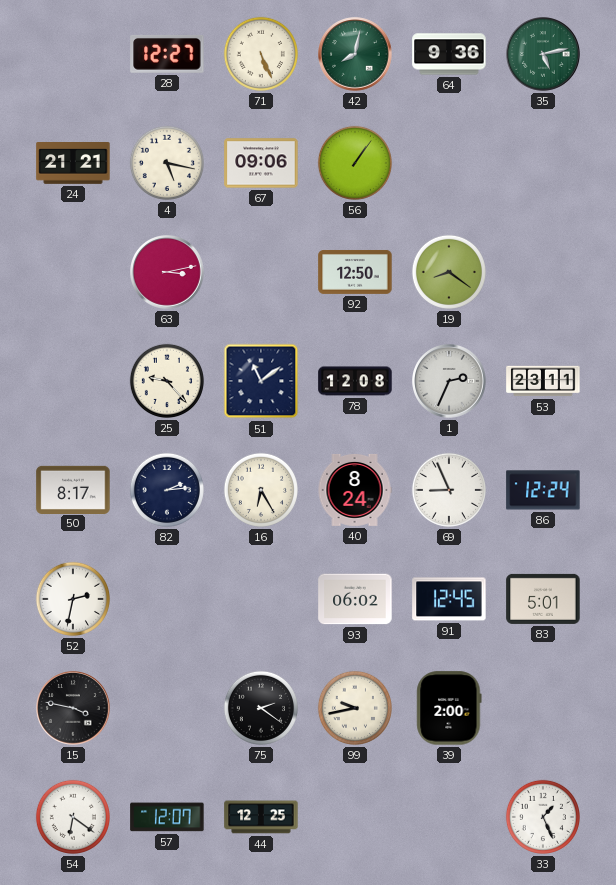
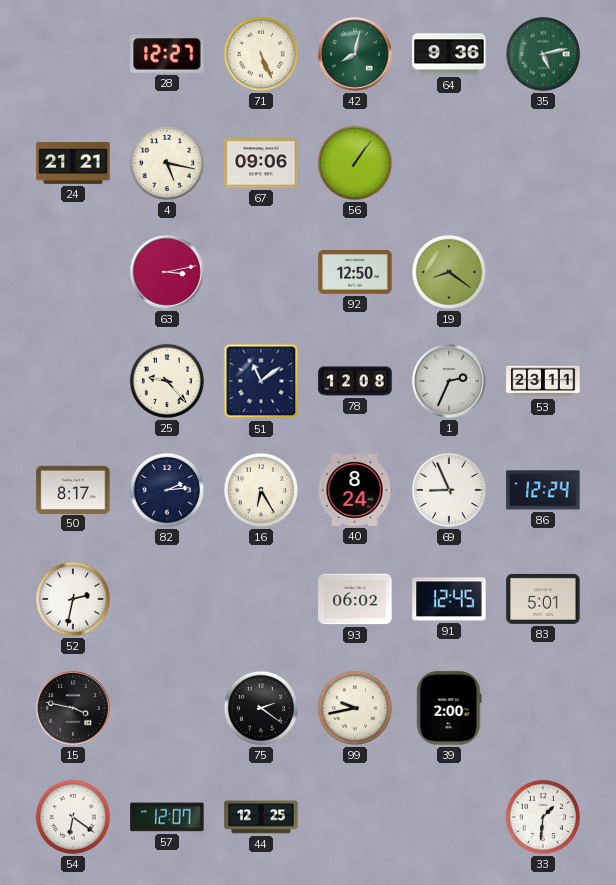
33: 1:26 -> 1:31 (543, 817)
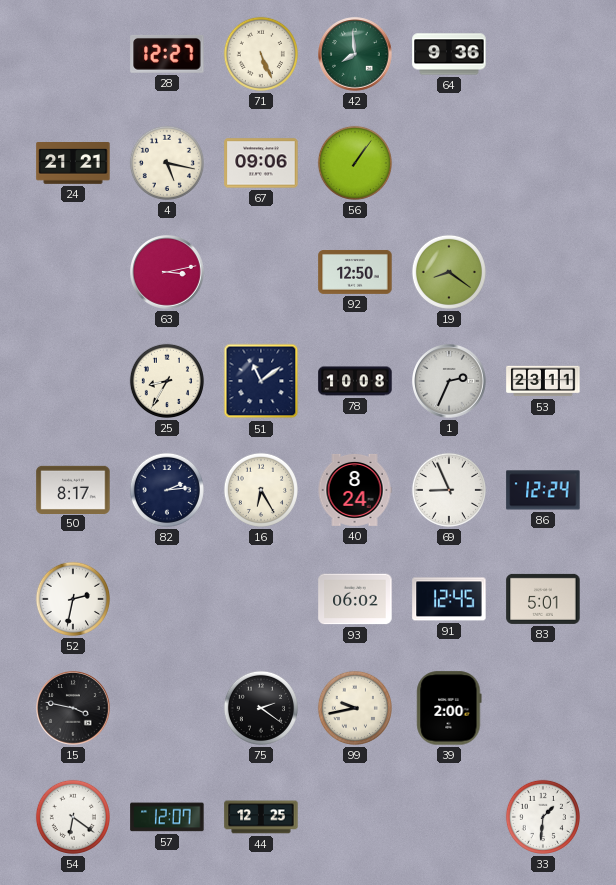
42: 8:02 -> 7:59 (355, 54)
35: 5:13 -> none (543, 54)
25: 9:23 -> 8:35 (167, 381)
78: 12:08 -> 10:08 (355, 381)
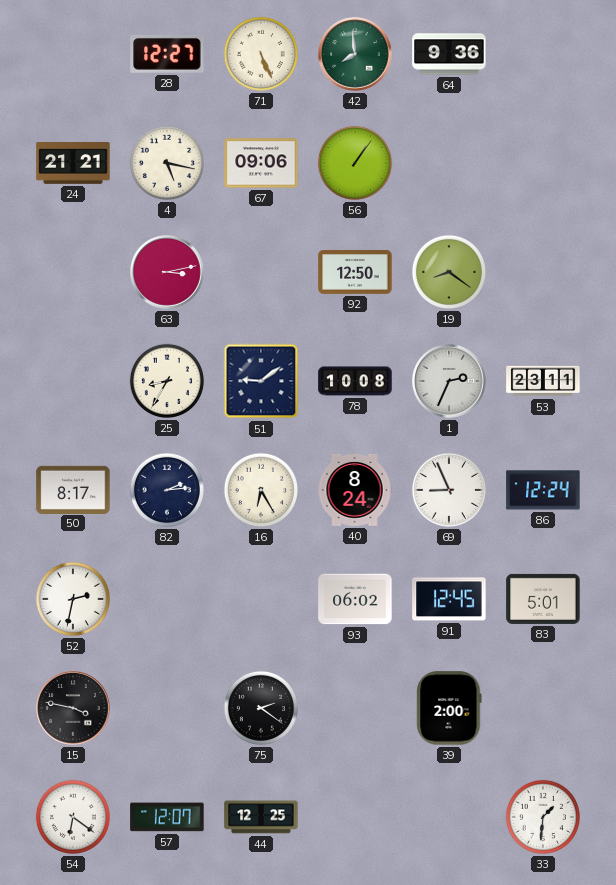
51: 11:09 -> 9:09 (261, 381)
99: 9:43 -> none (355, 708)
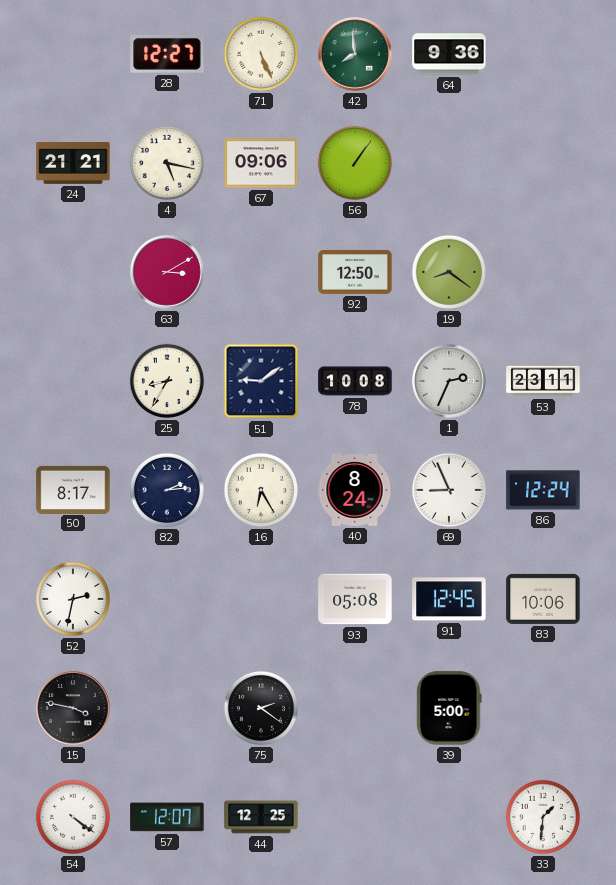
63: 3:13 -> 3:10 (167, 272)
93: 06:02 -> 05:08 (355, 599)
83: 5:01 -> 10:06 (543, 599)
39: 2:00 -> 5:00 (449, 708)
54: 6:21 -> 4:21 (73, 817)
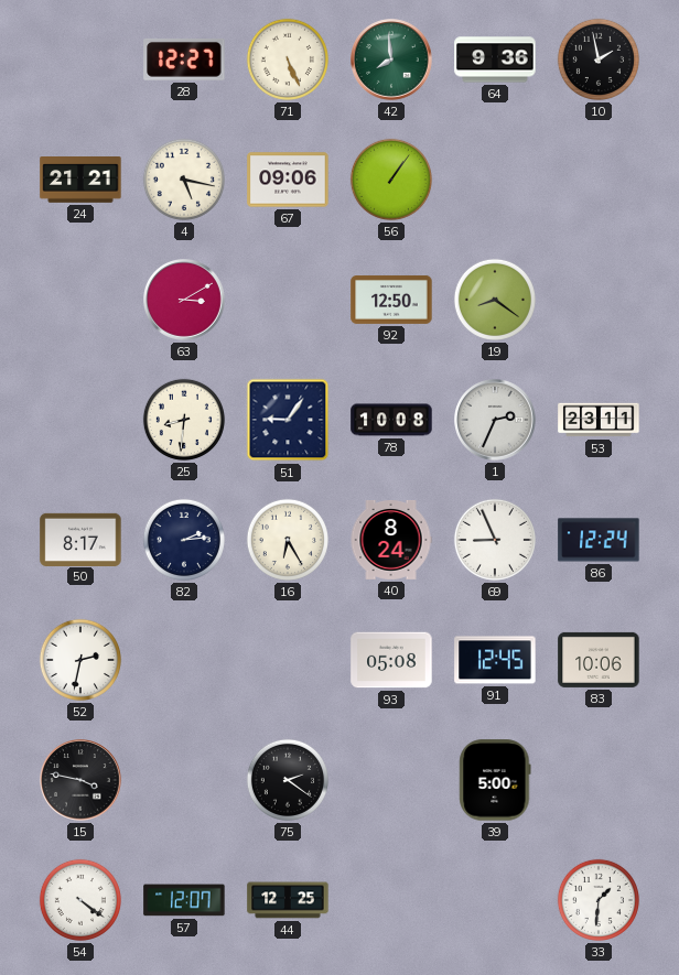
10: none -> 1:58 (599, 59)
25: 8:35 -> 8:31 (184, 420)
51: 9:09 -> 9:06 (288, 420)
